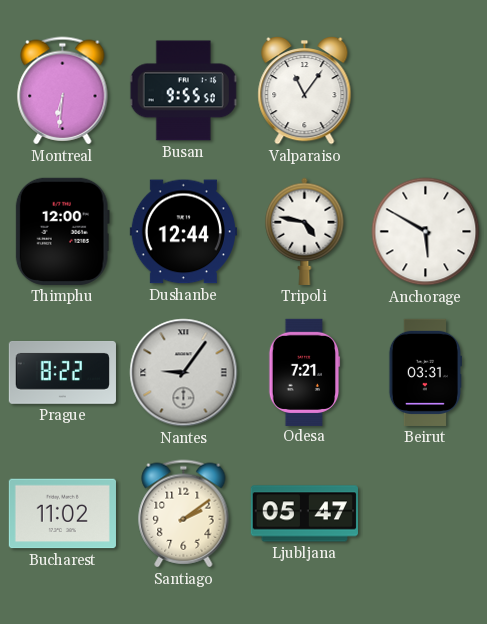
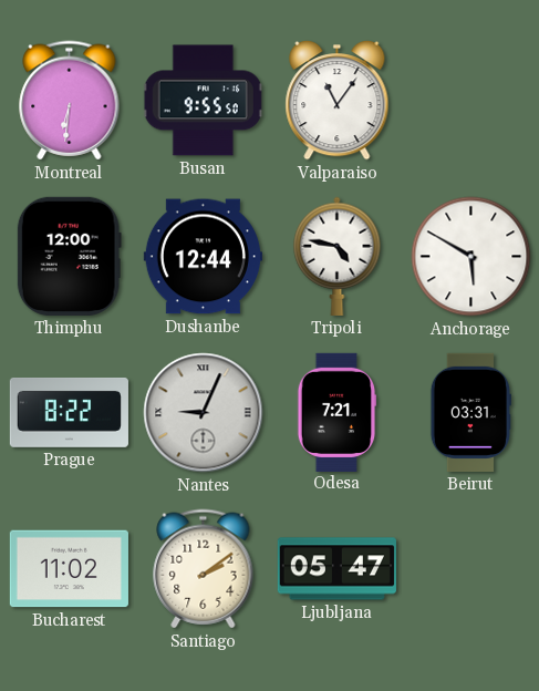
Nantes: 9:06 -> 9:04 (204, 413)
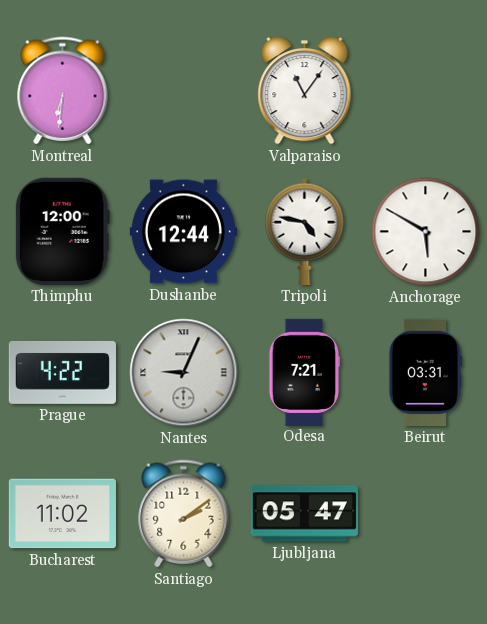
Busan: 9:55 -> none (204, 101)
Prague: 8:22 -> 4:22 (62, 372)
